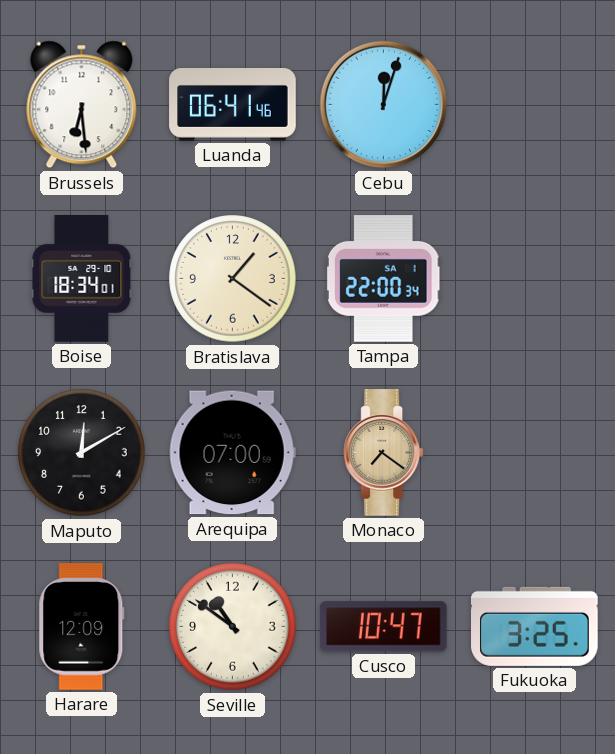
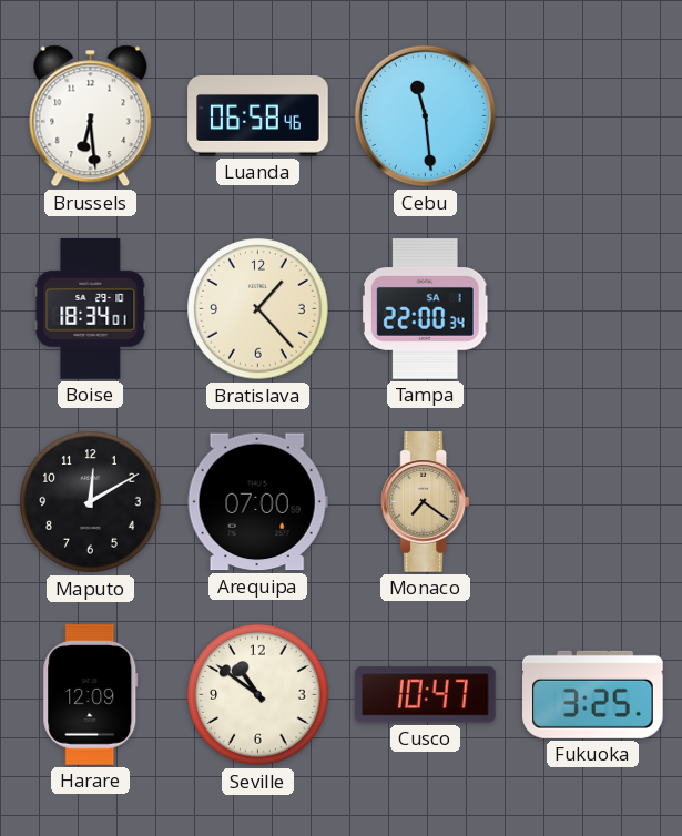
Luanda: 06:41 -> 06:58 (258, 116)
Cebu: 12:03 -> 11:29 (426, 116)
Bratislava: 1:21 -> 1:23 (258, 309)
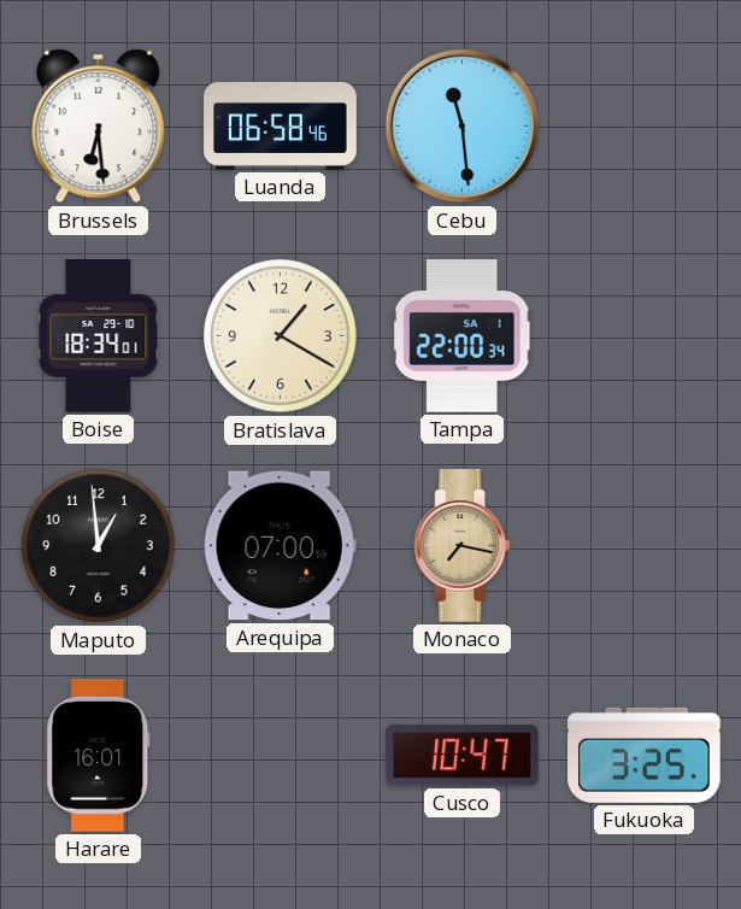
Bratislava: 1:23 -> 1:20 (281, 336)
Maputo: 12:10 -> 12:59 (99, 546)
Monaco: 7:21 -> 7:17 (463, 546)
Harare: 12:09 -> 16:01 (99, 756)
Seville: 10:51 -> none (258, 695)
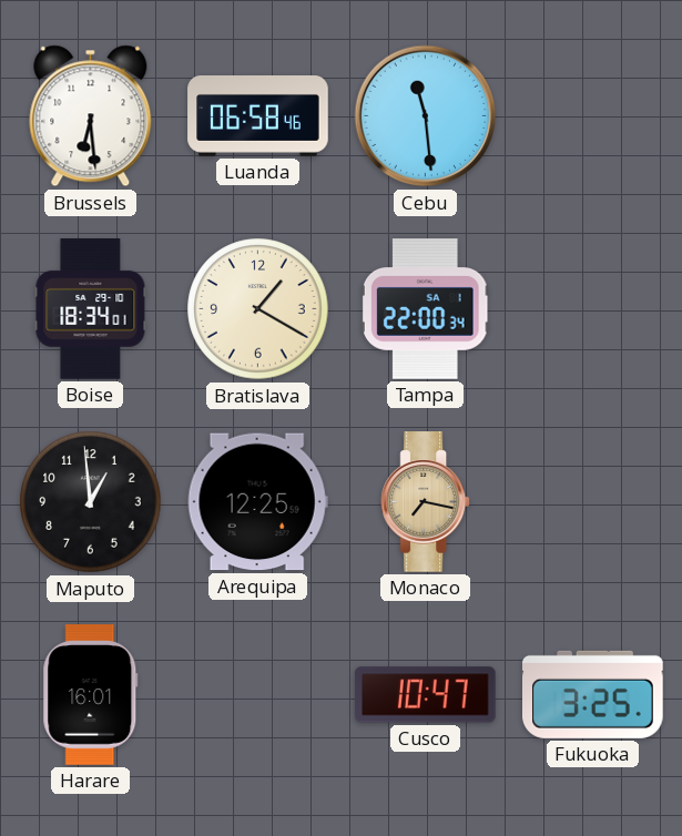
Arequipa: 07:00 -> 12:25 (257, 502)
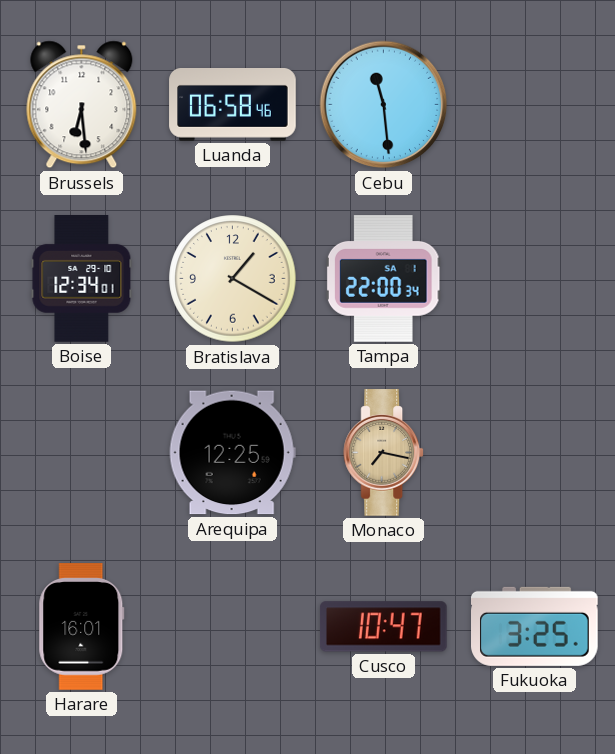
Boise: 18:34 -> 12:34 (82, 279)
Maputo: 12:59 -> none (91, 502)
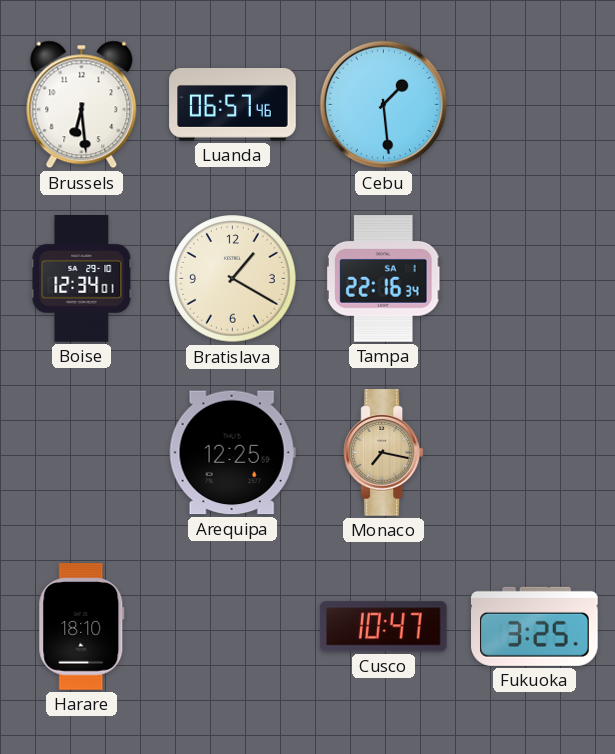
Luanda: 06:58 -> 06:57 (233, 105)
Cebu: 11:29 -> 1:29 (384, 105)
Tampa: 22:00 -> 22:16 (383, 279)
Harare: 16:01 -> 18:10 (82, 627)
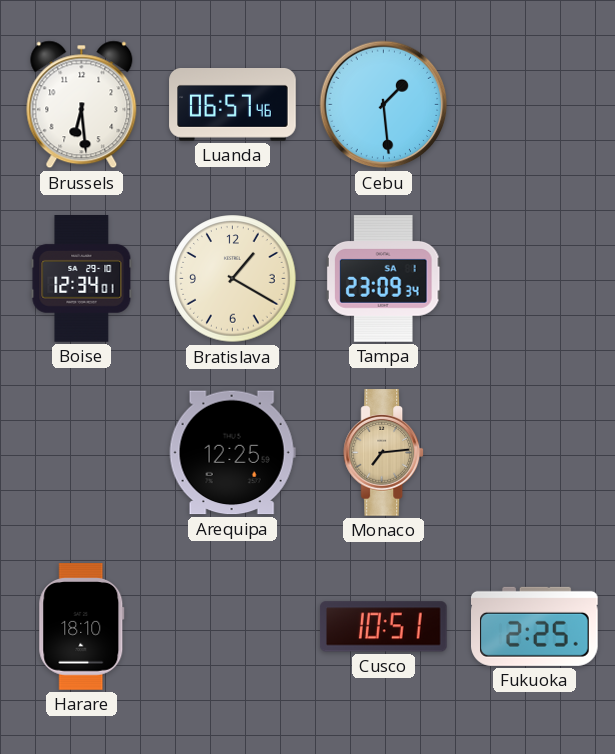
Tampa: 22:16 -> 23:09 (383, 279)
Monaco: 7:17 -> 7:14 (384, 453)
Cusco: 10:47 -> 10:51 (383, 627)
Fukuoka: 3:25 -> 2:25 (535, 626)
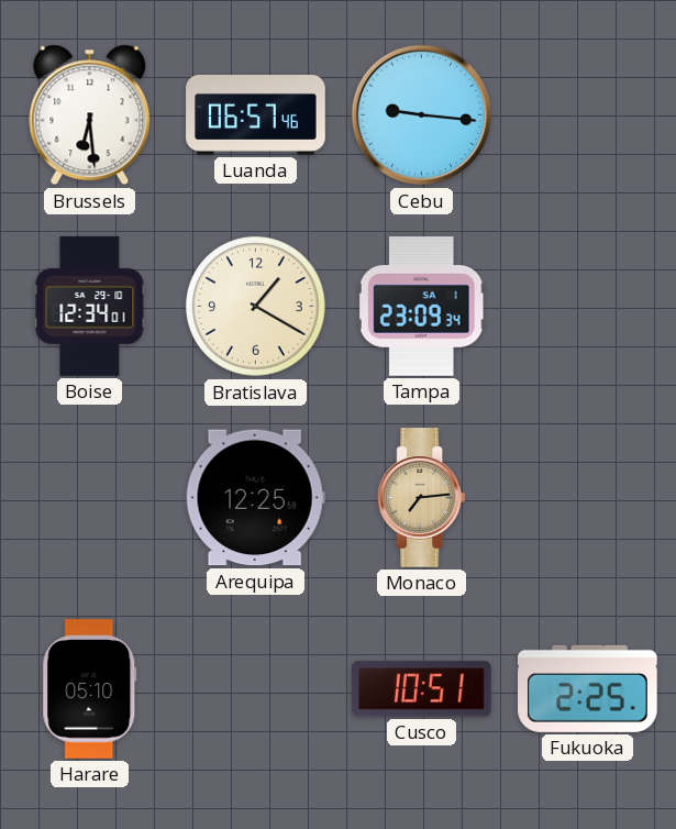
Cebu: 1:29 -> 9:16 (422, 115)
Harare: 18:10 -> 05:10 (90, 689)
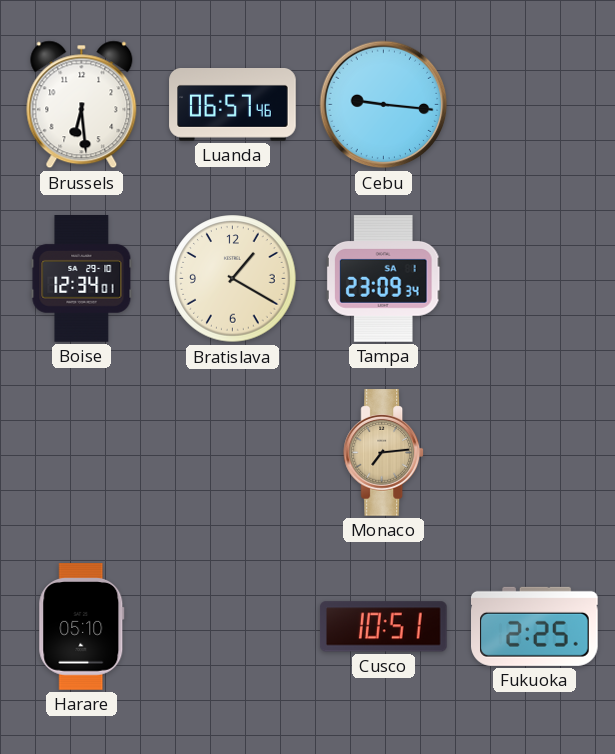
Arequipa: 12:25 -> none (255, 498)
